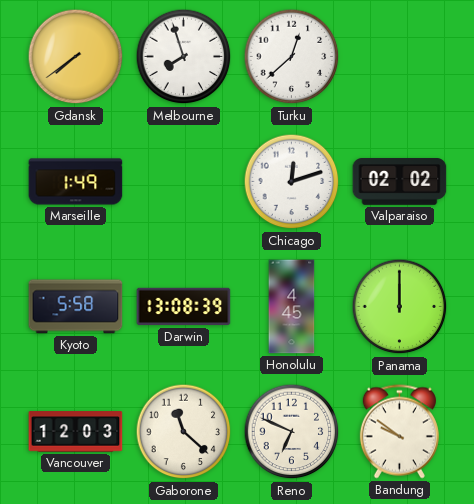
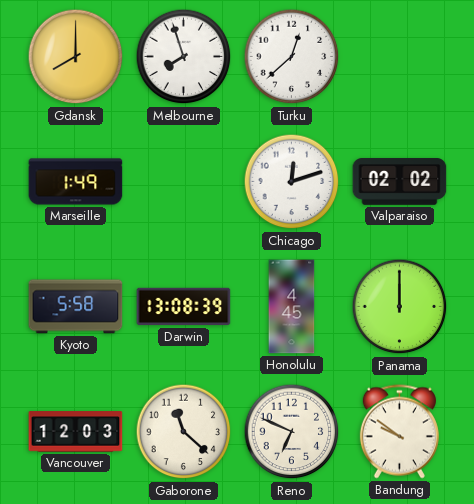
Gdansk: 7:39 -> 8:00 (76, 57)
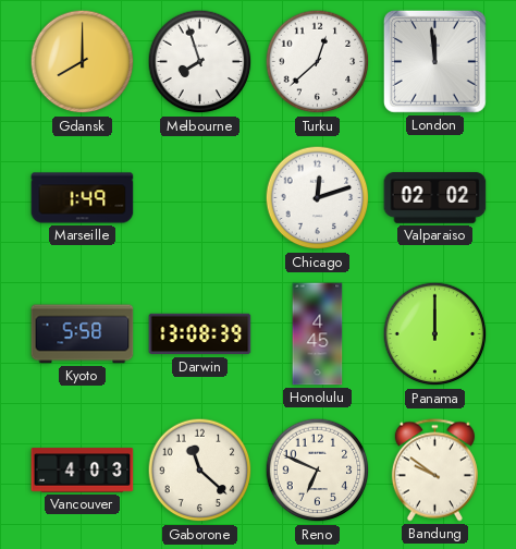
London: none -> 11:59 (435, 62)
Vancouver: 12:03 -> 4:03 (83, 471)
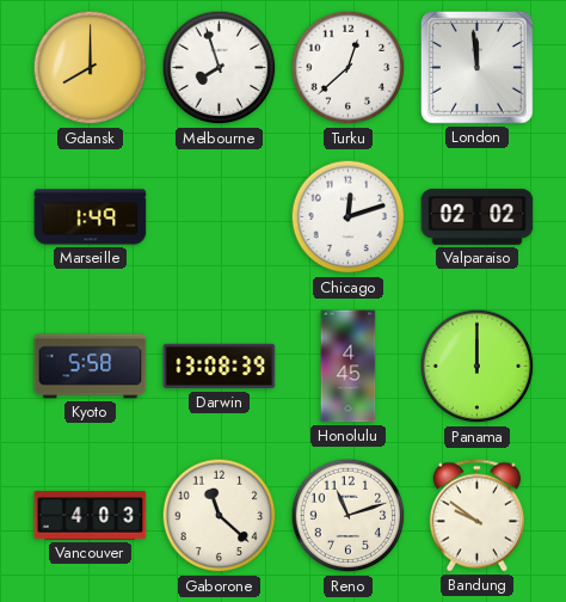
Reno: 6:49 -> 11:12 (349, 516)
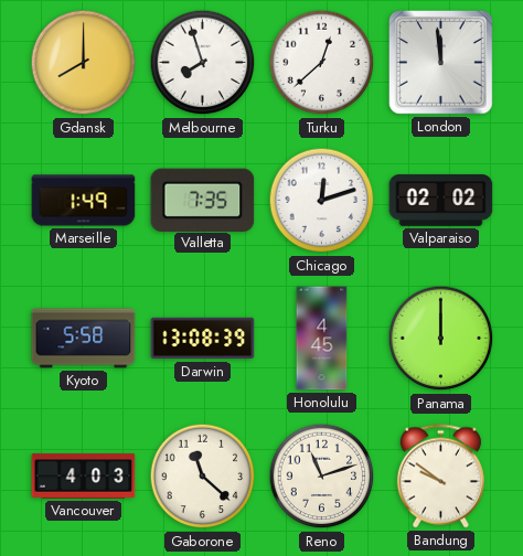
Valletta: none -> 7:35 (203, 200)
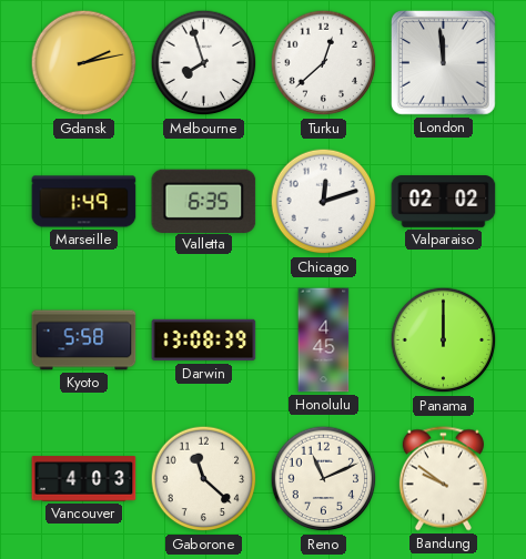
Gdansk: 8:00 -> 2:13 (84, 63)
Valletta: 7:35 -> 6:35 (204, 201)
Reno: 11:12 -> 11:11 (324, 479)
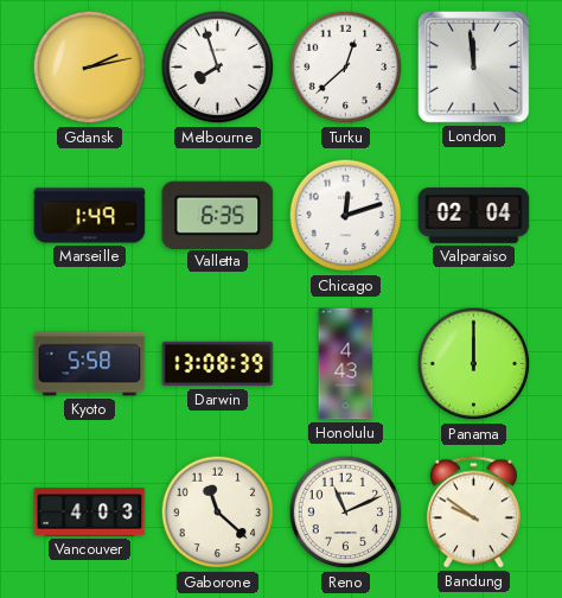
Valparaiso: 02:02 -> 02:04 (474, 216)
Honolulu: 4:45 -> 4:43 (346, 364)
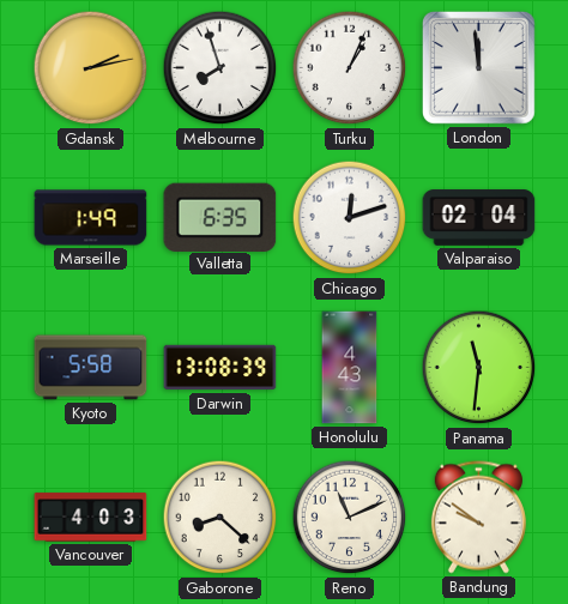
Turku: 12:38 -> 1:04 (350, 68)
Panama: 12:00 -> 11:31 (479, 368)
Gaborone: 11:22 -> 8:22 (220, 518)
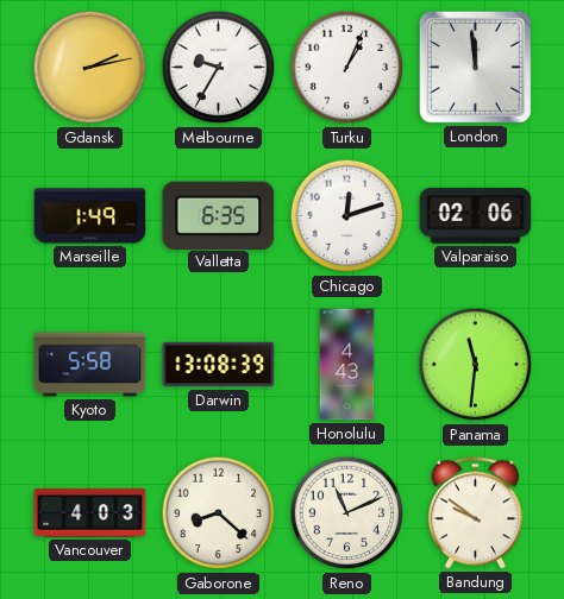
Melbourne: 7:57 -> 9:35 (219, 68)
Valparaiso: 02:04 -> 02:06 (476, 216)
